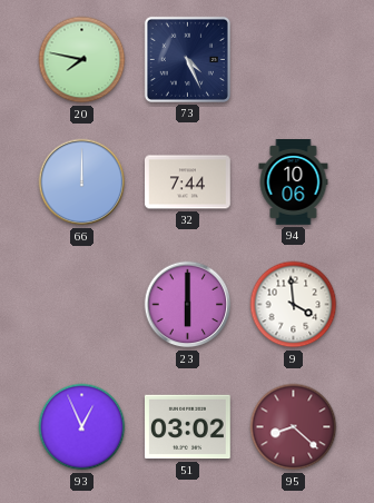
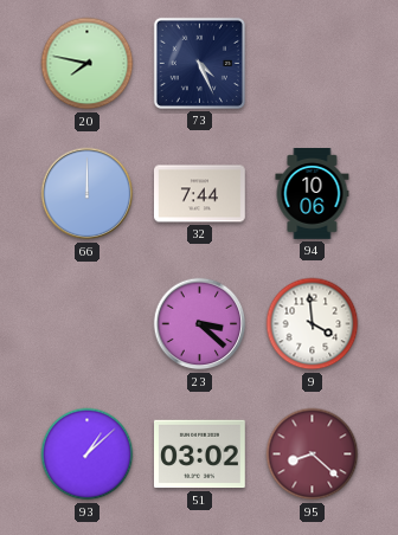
23: 6:00 -> 3:22 (200, 324)
93: 12:56 -> 1:08 (88, 455)
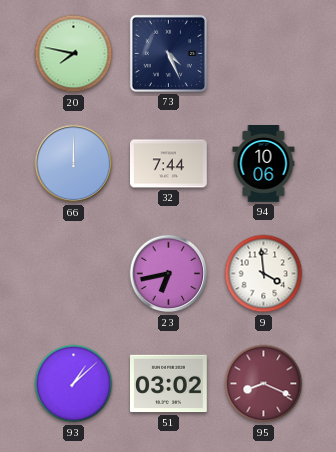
23: 3:22 -> 6:43 (169, 274)
95: 8:22 -> 8:19 (264, 384)
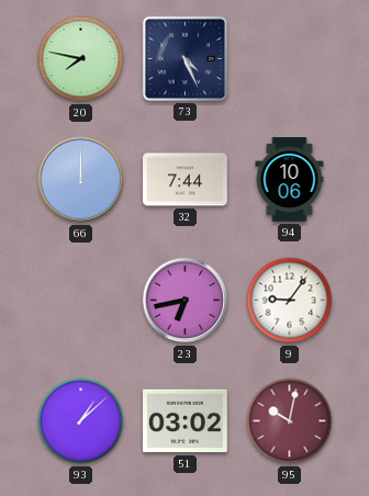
9: 3:59 -> 9:06 (290, 301)
95: 8:19 -> 10:02 (290, 421)
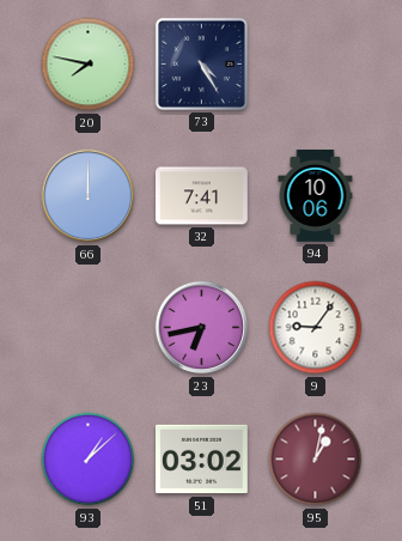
73: 4:26 -> 4:25 (201, 63)
32: 7:44 -> 7:41 (202, 196)
95: 10:02 -> 1:02 (316, 460)
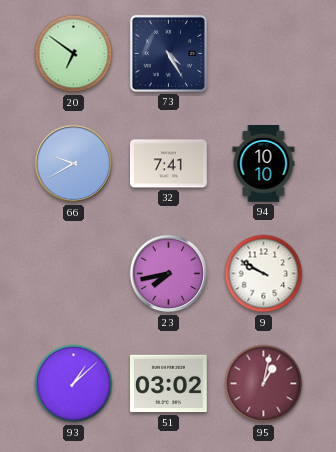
20: 7:47 -> 6:51 (74, 54)
66: 12:00 -> 9:40 (74, 164)
94: 10:06 -> 10:10 (264, 164)
23: 6:43 -> 7:43 (169, 274)
9: 9:06 -> 9:50 (264, 274)
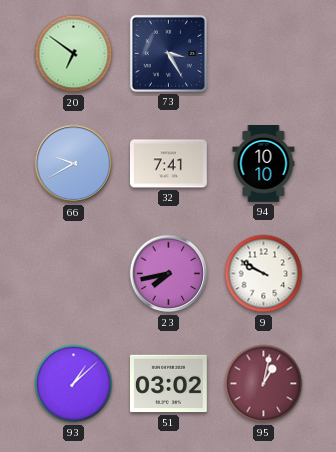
73: 4:25 -> 3:25 (168, 53)
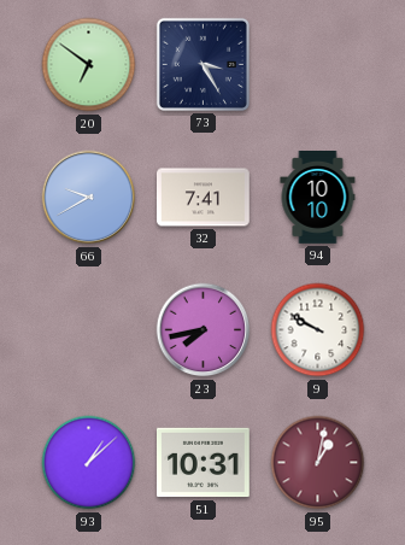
51: 03:02 -> 10:31 (204, 463)
